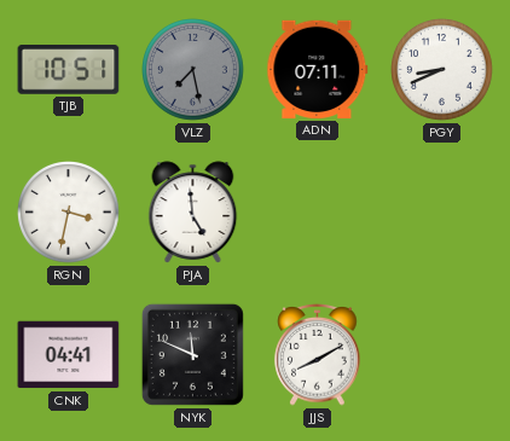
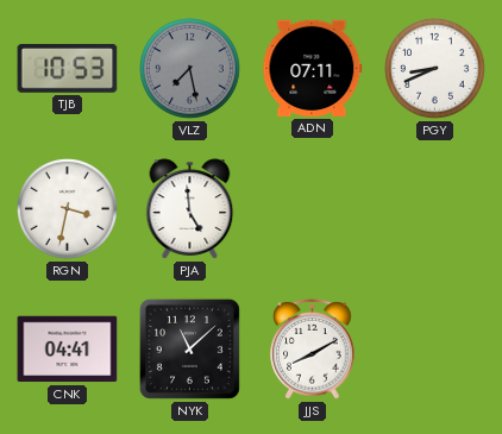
TJB: 10:51 -> 10:53 (68, 69)
NYK: 11:49 -> 11:08 (189, 348)
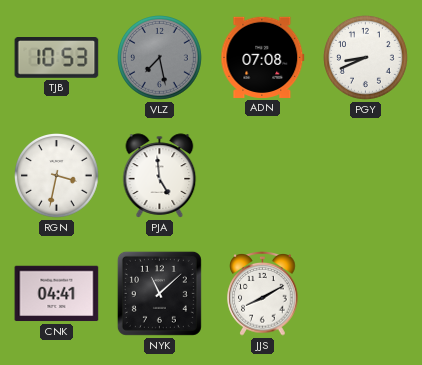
ADN: 07:11 -> 07:08 (263, 57)
